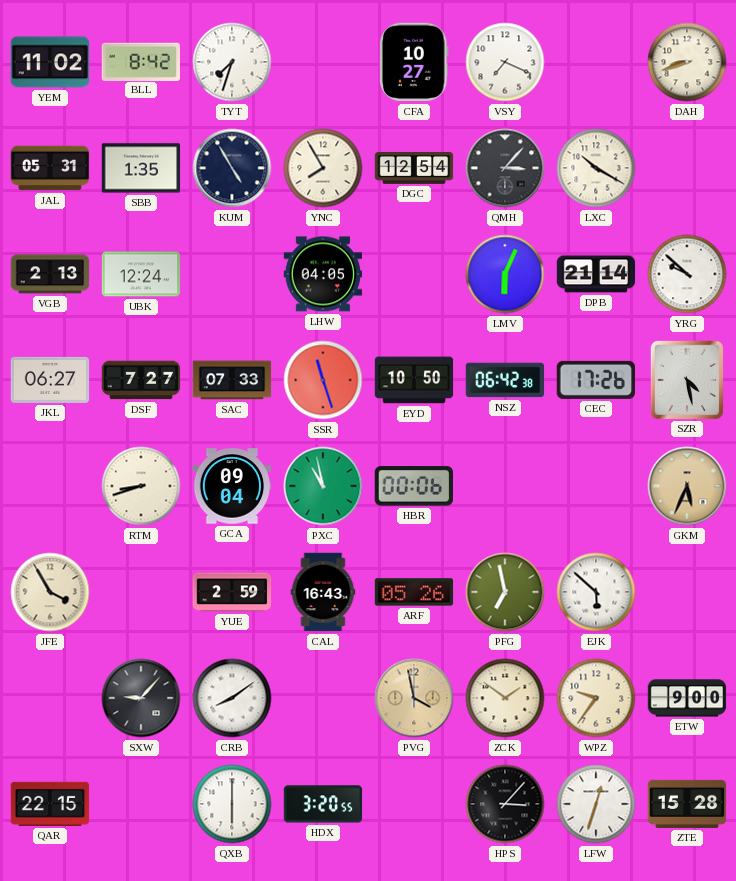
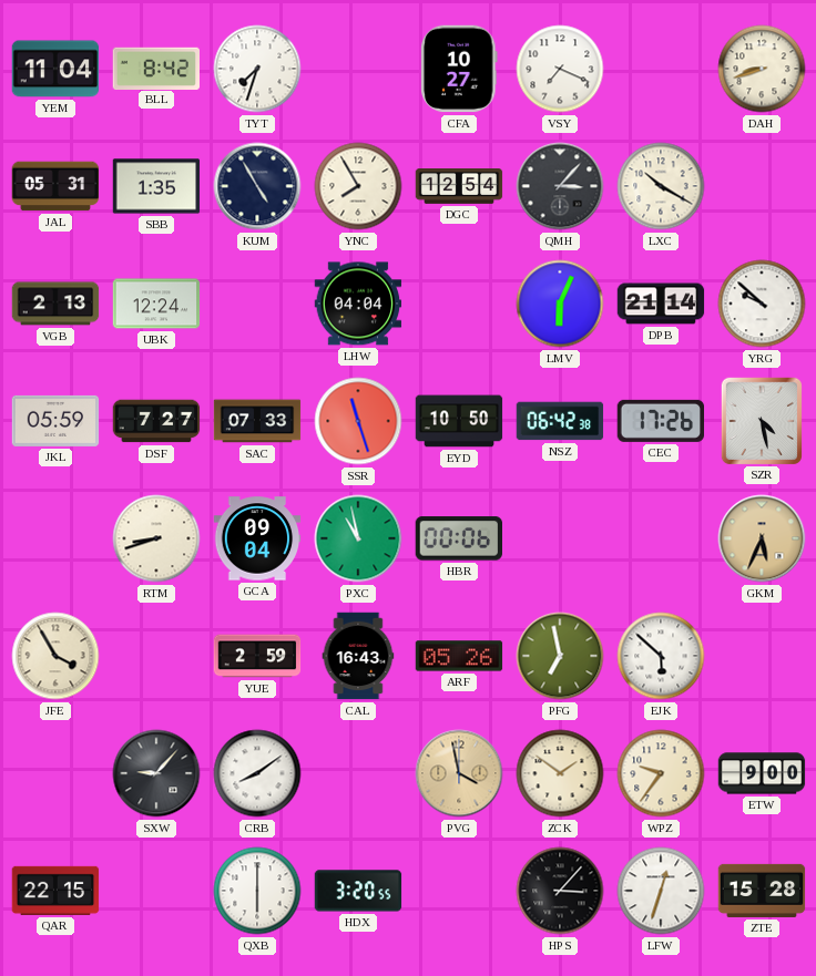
YEM: 11:02 -> 11:04 (55, 69)
LHW: 04:05 -> 04:04 (358, 304)
JKL: 06:27 -> 05:59 (55, 421)
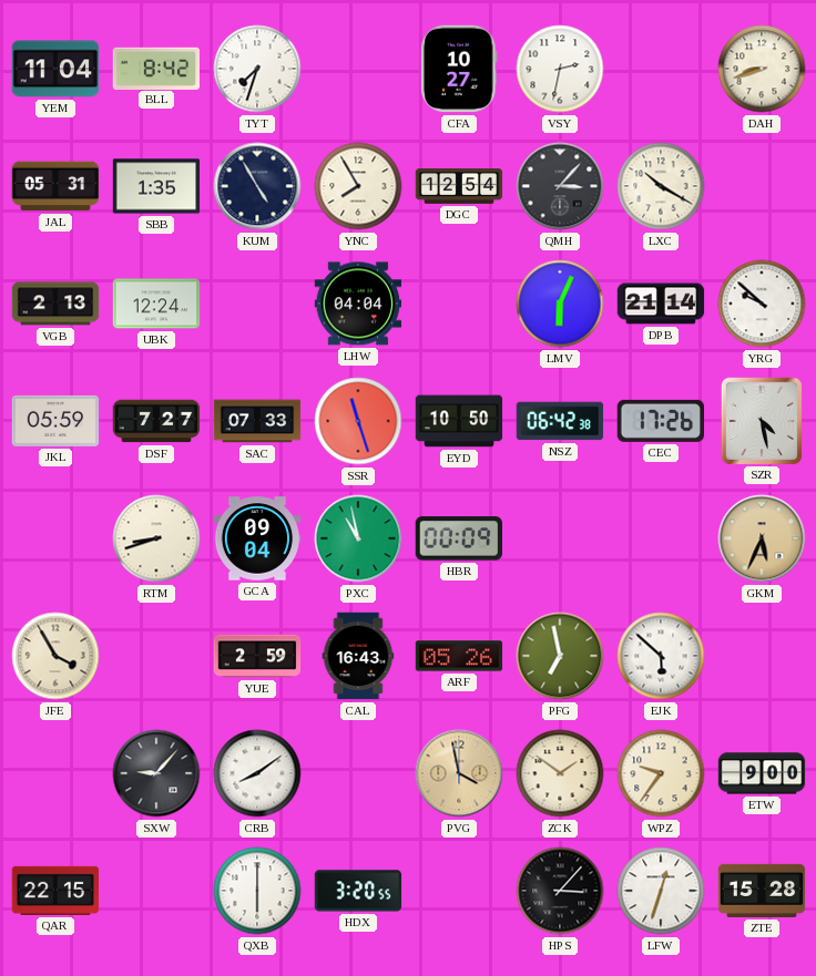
VSY: 7:19 -> 2:32 (560, 69)
HBR: 00:06 -> 00:09 (458, 538)
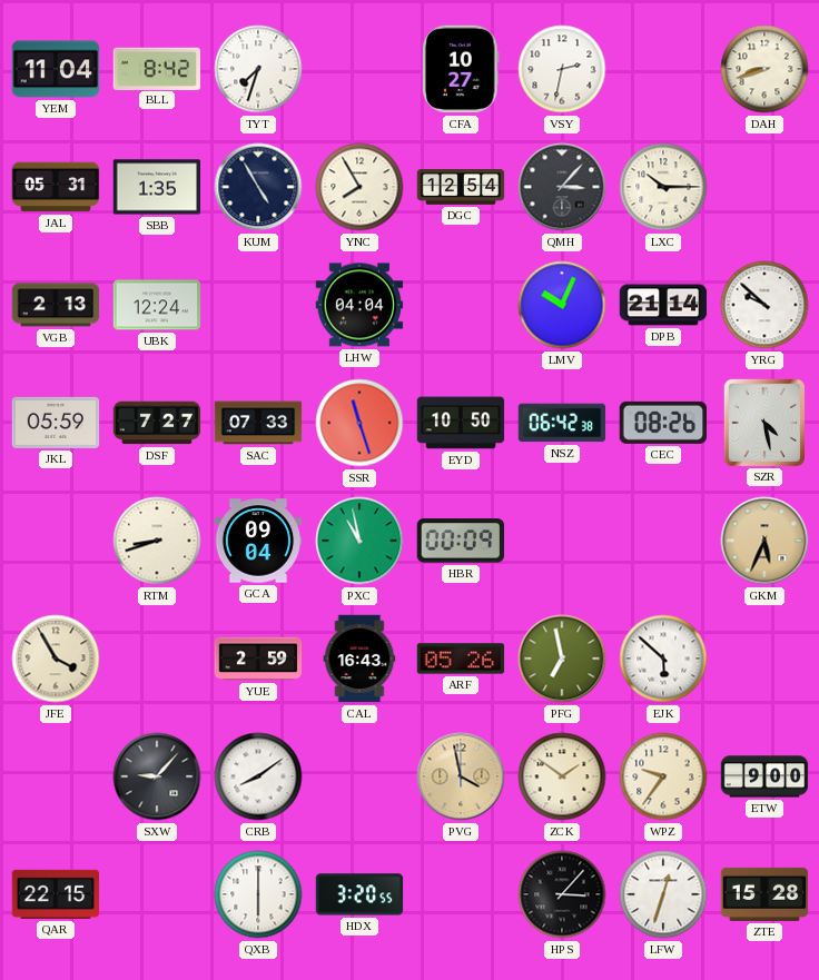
LXC: 10:20 -> 10:15 (663, 187)
LMV: 6:04 -> 10:04 (562, 305)
CEC: 17:26 -> 08:26 (663, 423)
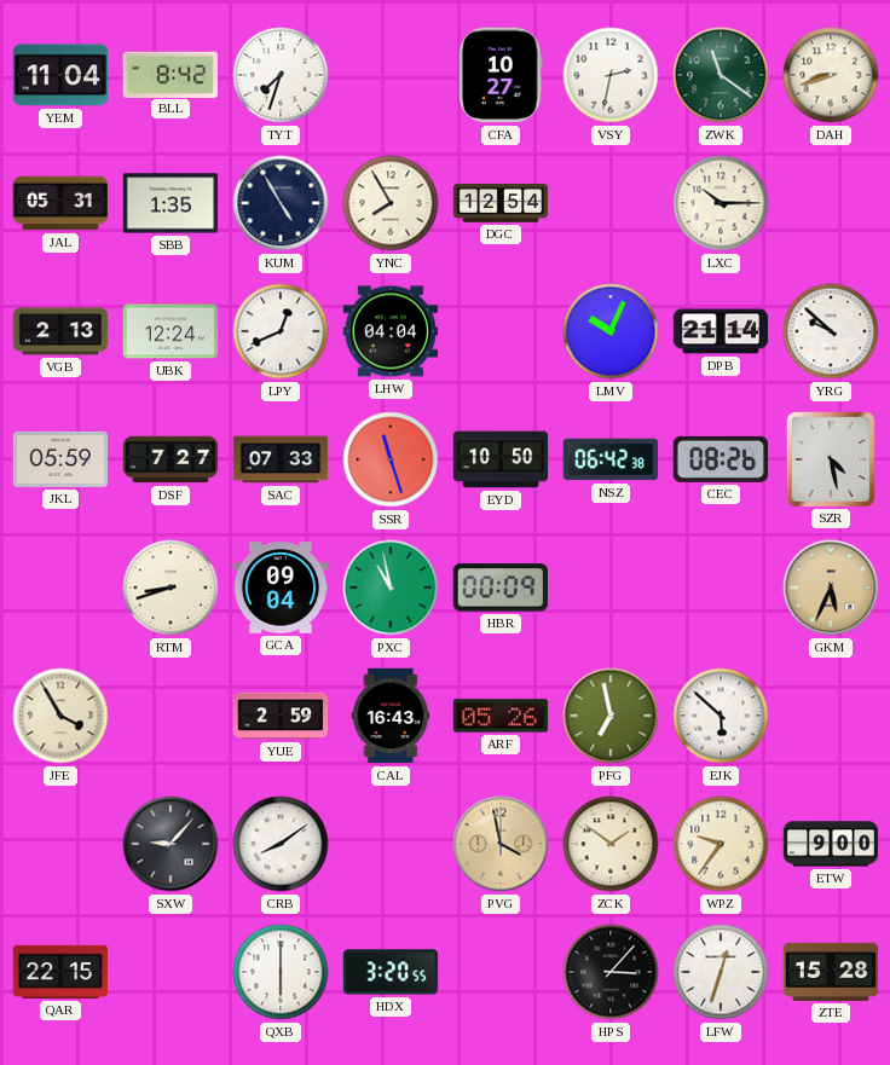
ZWK: none -> 11:21 (721, 75)
QMH: 3:07 -> none (562, 187)
LPY: none -> 12:41 (281, 331)
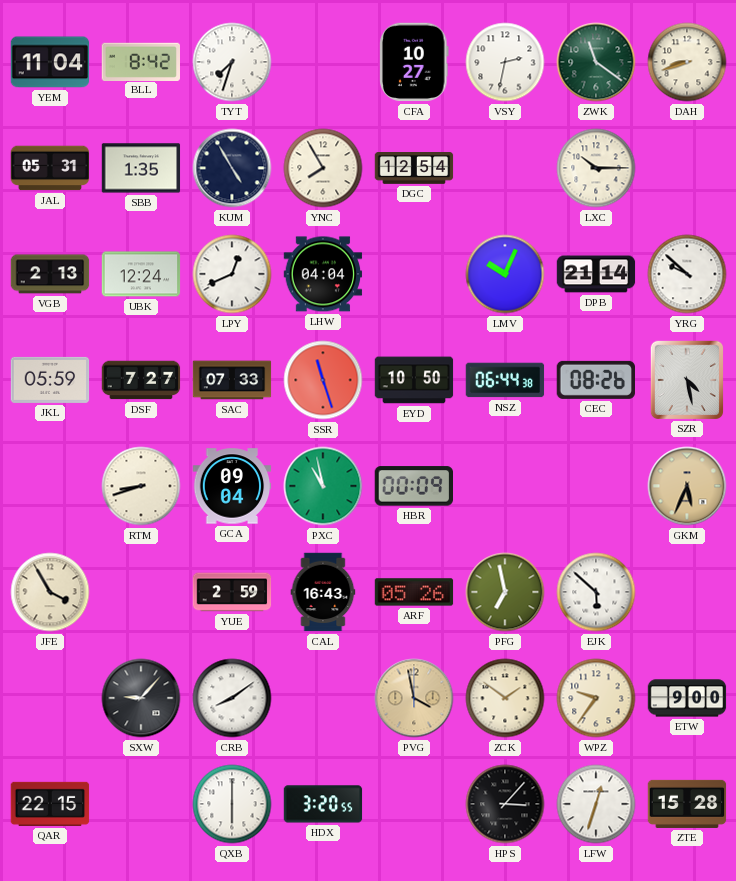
NSZ: 06:42 -> 06:44 (505, 380)
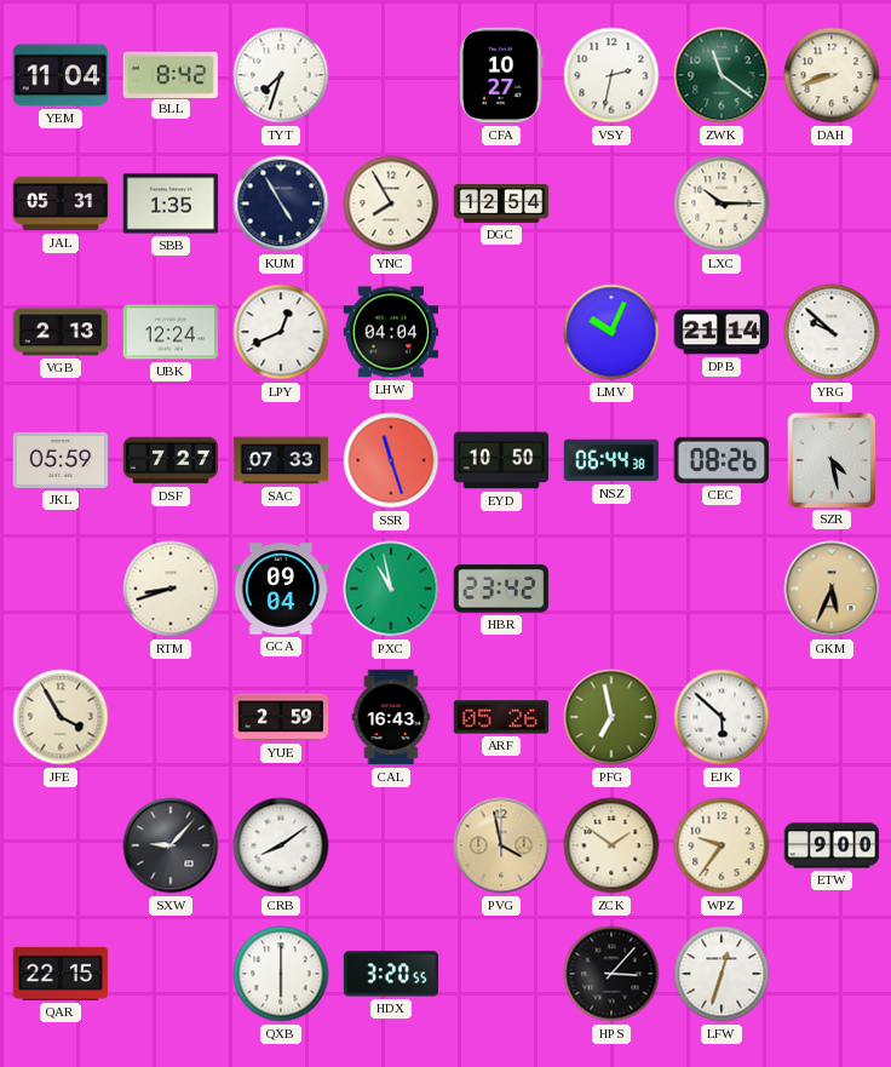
HBR: 00:09 -> 23:42 (500, 589)
ZTE: 15:28 -> none (687, 804)
